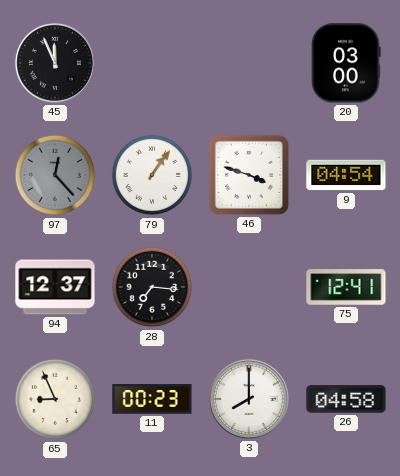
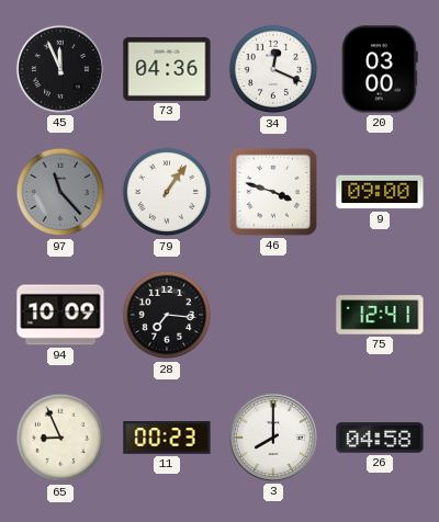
73: none -> 04:36 (167, 69)
34: none -> 12:19 (273, 69)
97: 12:23 -> 11:23 (60, 192)
9: 04:54 -> 09:00 (380, 192)
94: 12:37 -> 10:09 (60, 315)
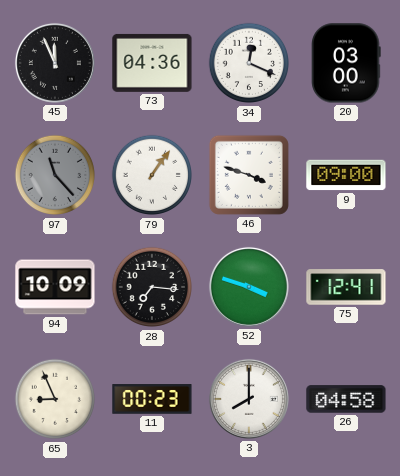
52: none -> 3:48 (249, 287)
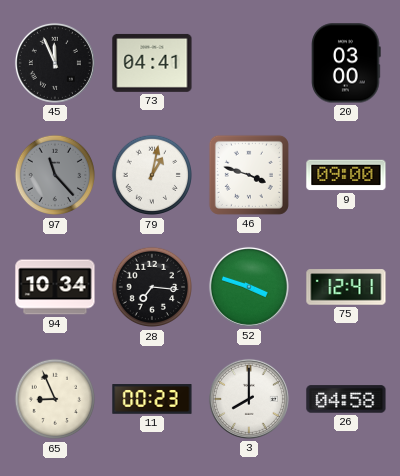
73: 04:36 -> 04:41 (152, 63)
34: 12:19 -> none (249, 63)
79: 1:06 -> 1:02 (152, 175)
94: 10:09 -> 10:34 (55, 287)
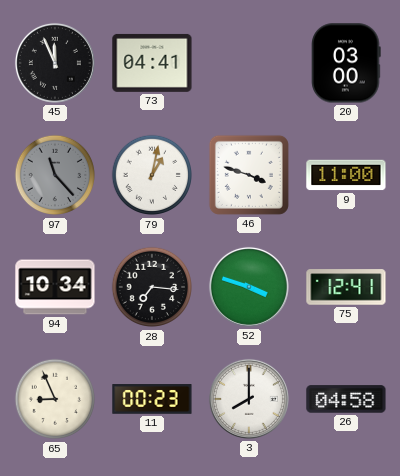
9: 09:00 -> 11:00 (346, 175)
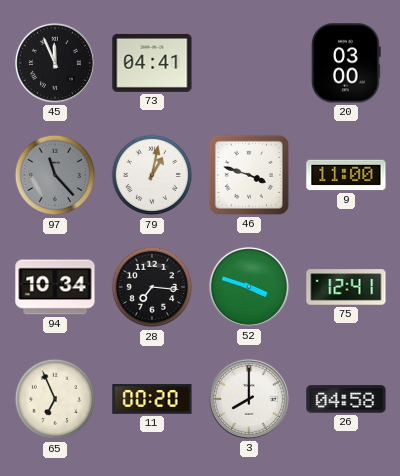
65: 8:56 -> 6:56 (55, 399)
11: 00:23 -> 00:20 (152, 399)
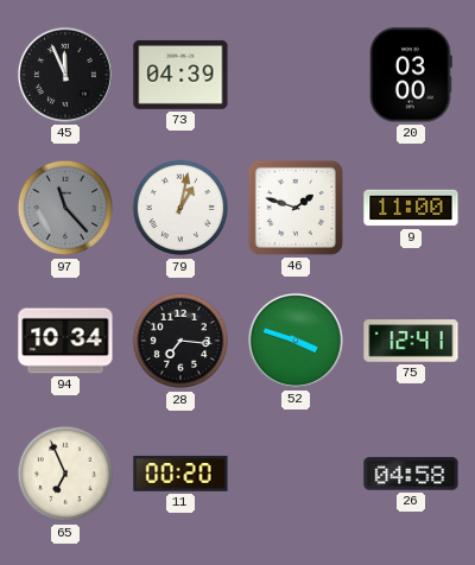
73: 04:41 -> 04:39 (180, 75)
46: 3:48 -> 1:48 (296, 208)
3: 8:00 -> none (249, 399)
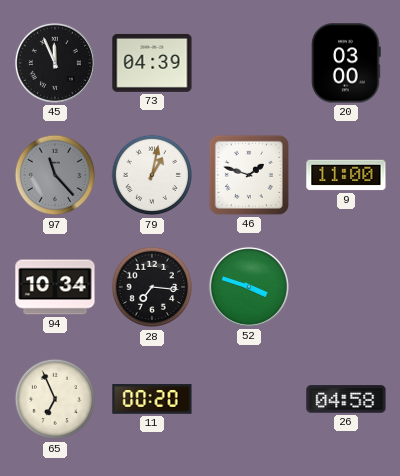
75: 12:41 -> none (411, 341)
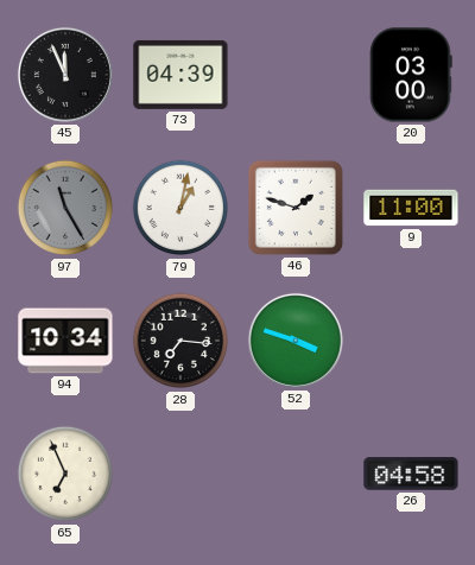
97: 11:23 -> 11:25 (65, 208)
11: 00:20 -> none (152, 399)
